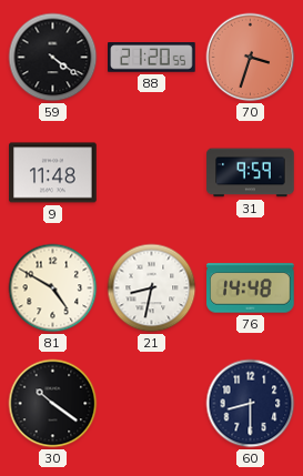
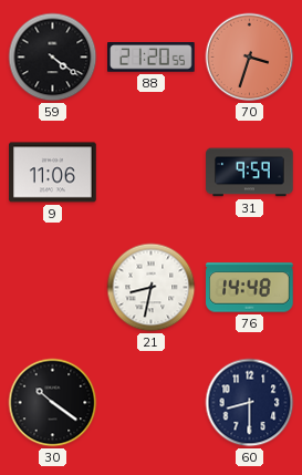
9: 11:48 -> 11:06 (53, 173)
81: 4:50 -> none (53, 288)
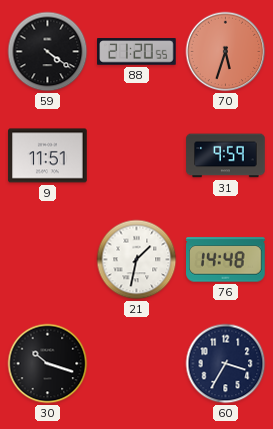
70: 3:33 -> 5:33 (226, 52)
9: 11:06 -> 11:51 (48, 156)
21: 8:32 -> 1:32 (137, 260)
30: 10:21 -> 10:18 (48, 364)
60: 8:30 -> 3:35 (226, 364)
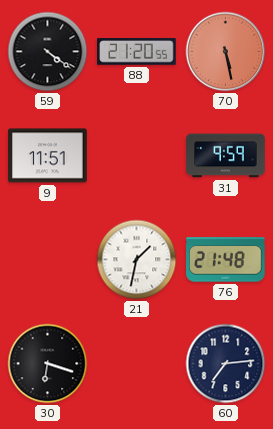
70: 5:33 -> 5:28 (226, 52)
76: 14:48 -> 21:48 (226, 260)
30: 10:18 -> 6:18 (48, 364)
60: 3:35 -> 7:14 (226, 364)
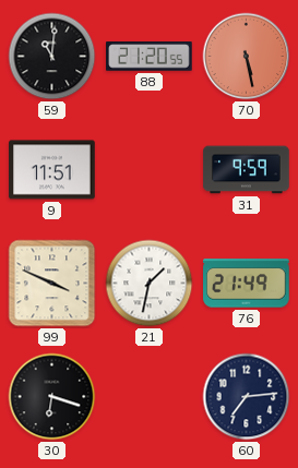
59: 4:21 -> 11:01 (52, 57)
99: none -> 3:49 (52, 284)
76: 21:48 -> 21:49 (247, 284)
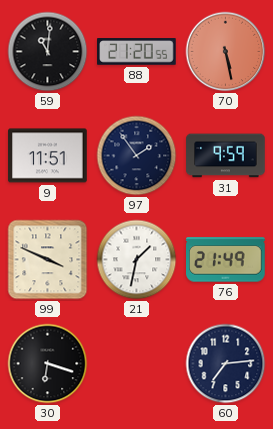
97: none -> 1:54 (137, 156)
